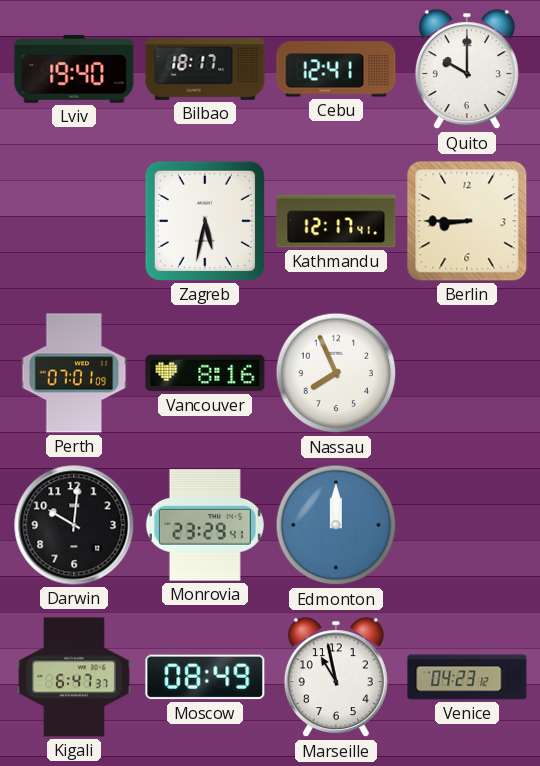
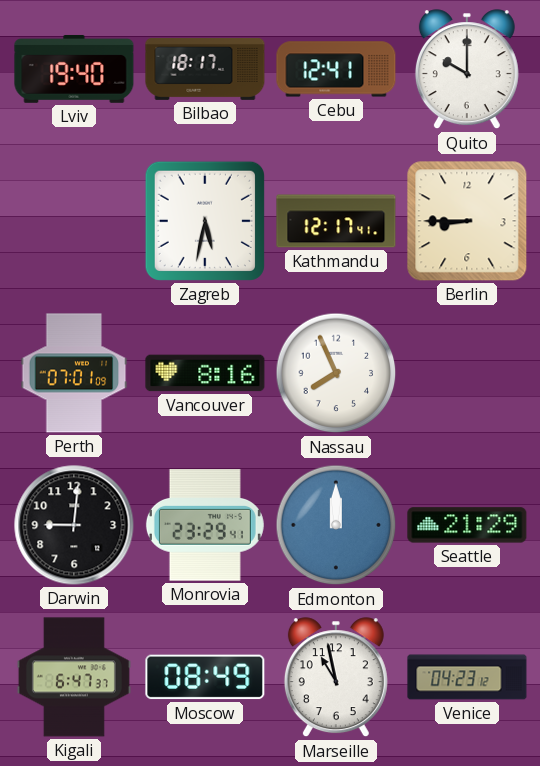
Darwin: 10:01 -> 9:01 (74, 525)
Seattle: none -> 21:29 (467, 525)
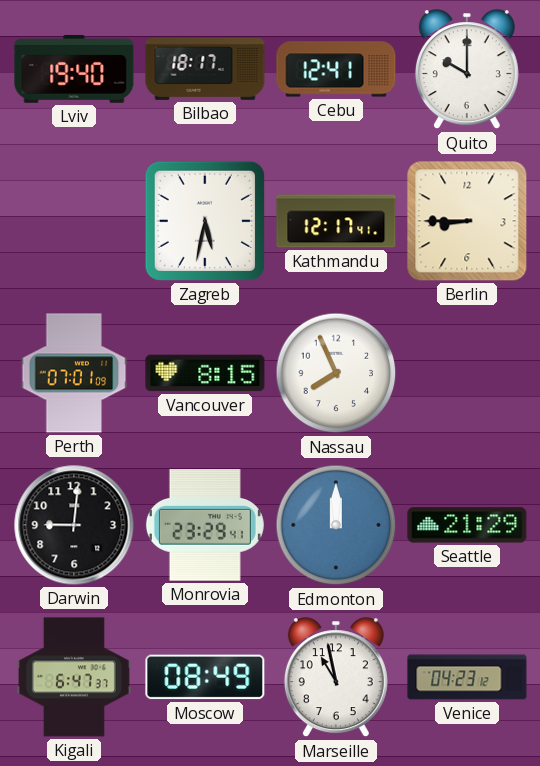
Vancouver: 8:16 -> 8:15 (205, 373)
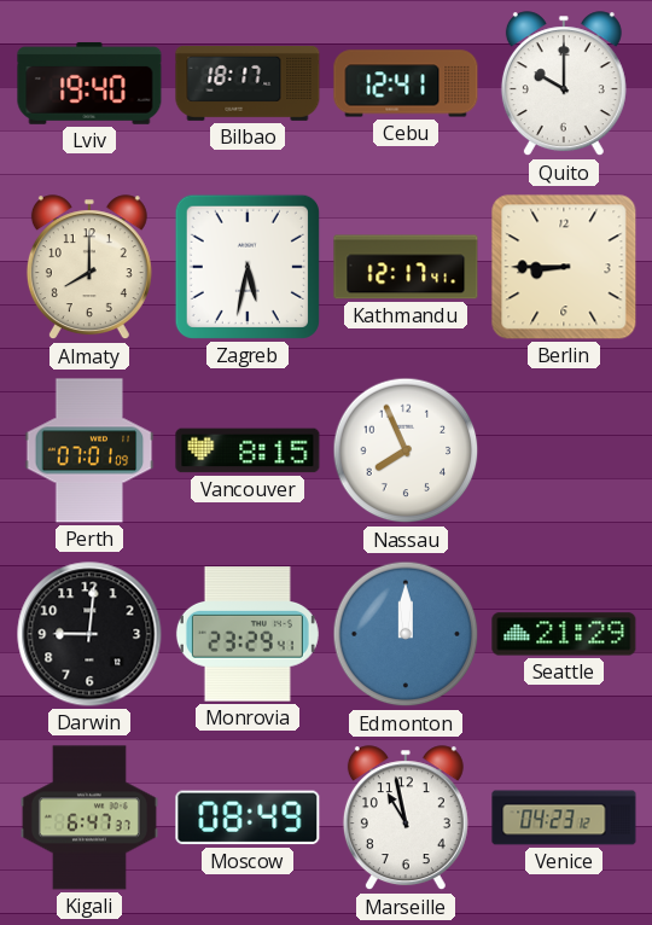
Almaty: none -> 8:00 (89, 268)
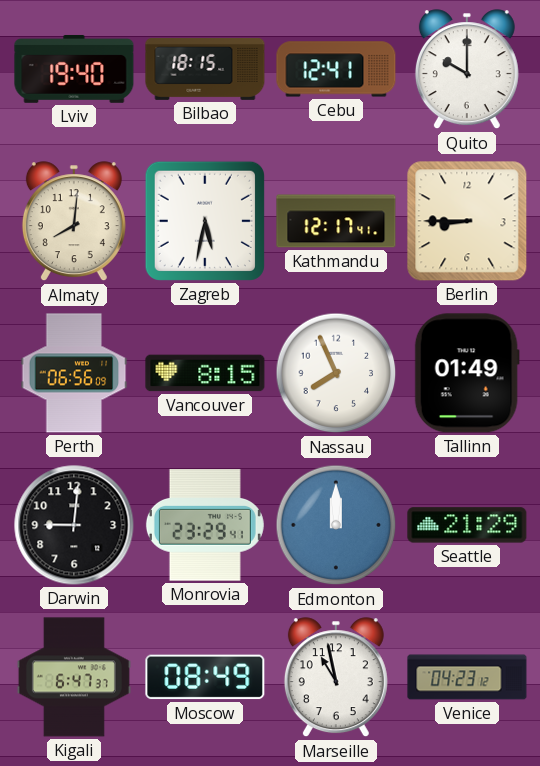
Bilbao: 18:17 -> 18:15 (205, 69)
Almaty: 8:00 -> 8:01 (74, 222)
Perth: 07:01 -> 06:56 (74, 373)
Tallinn: none -> 01:49 (467, 373)
